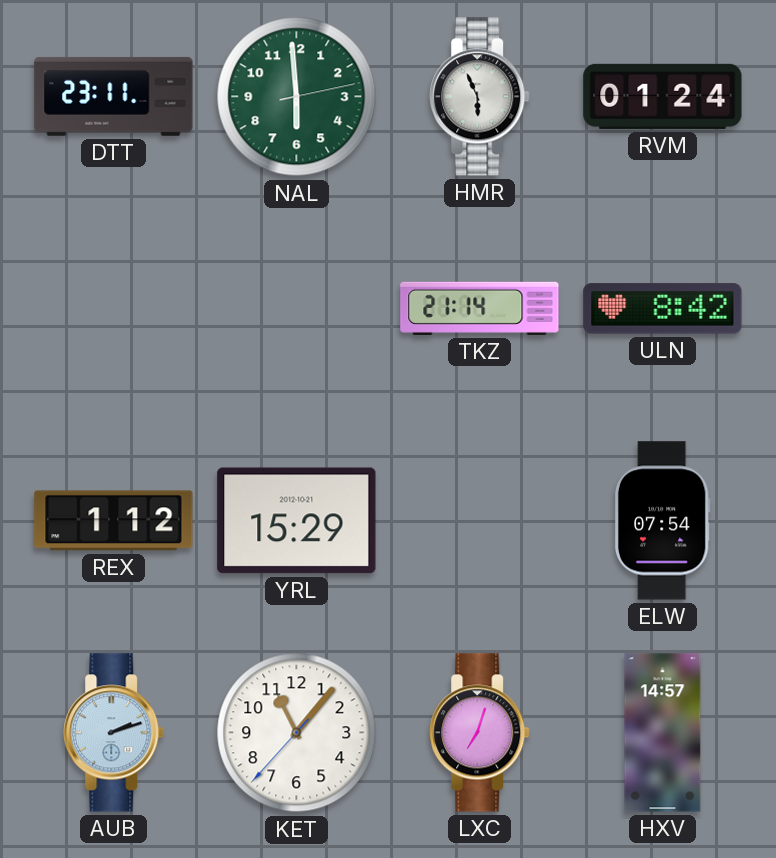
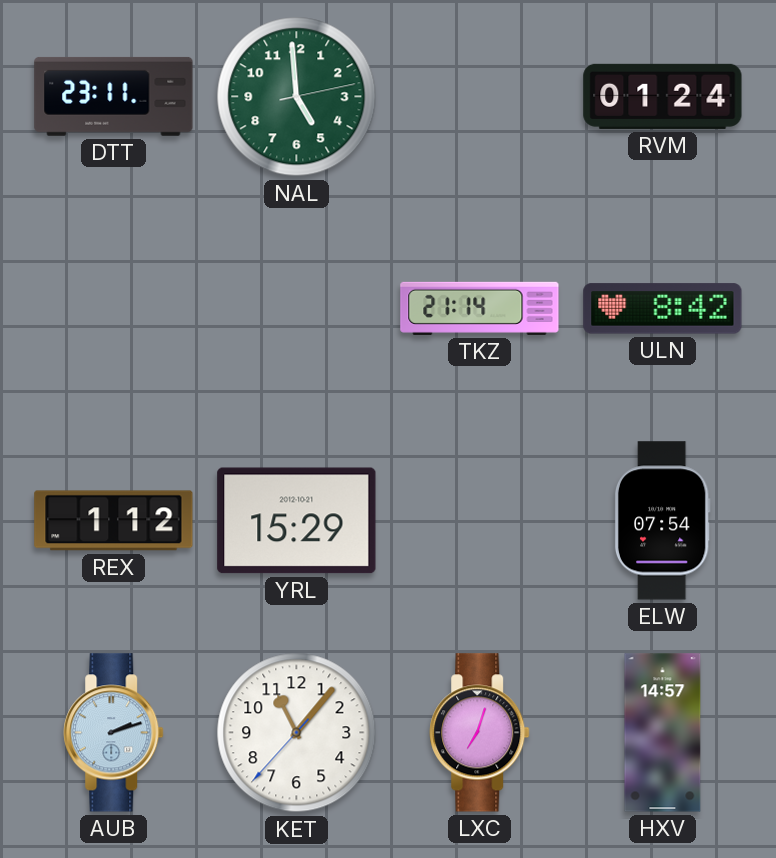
NAL: 5:59 -> 4:59 (297, 97)
HMR: 5:56 -> none (480, 97)
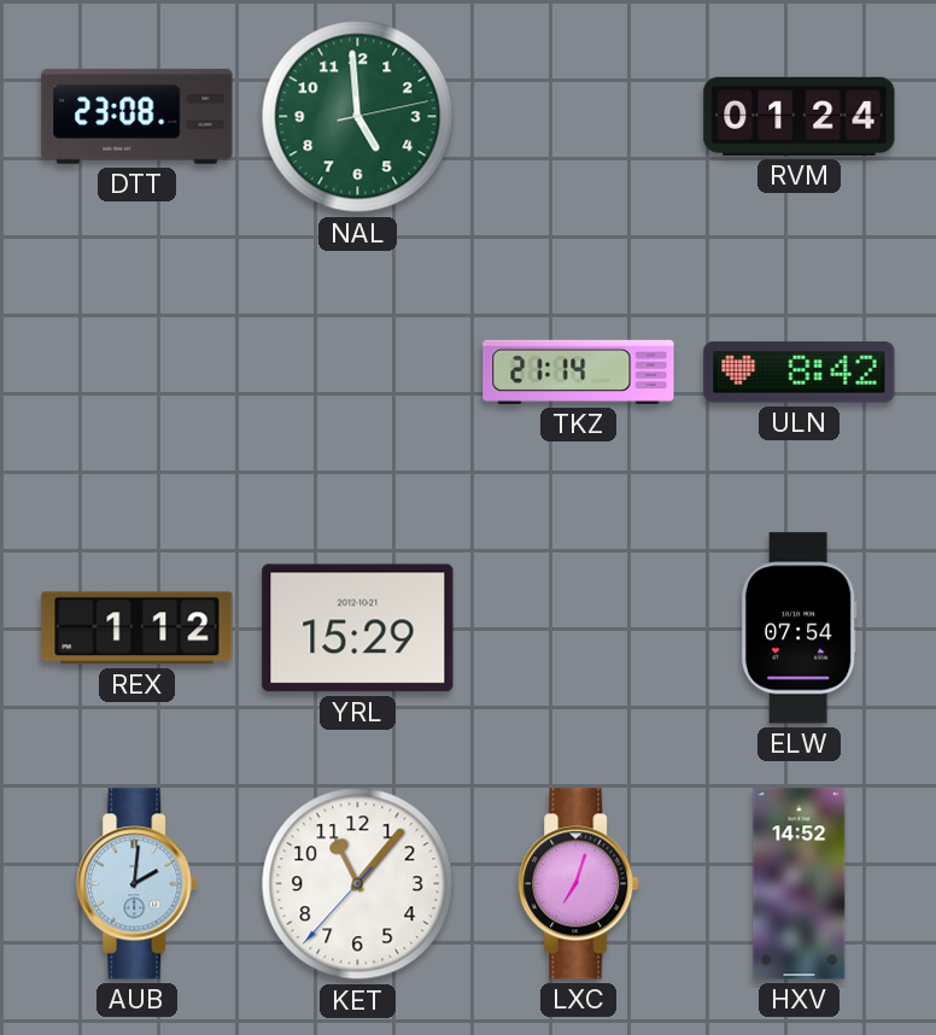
DTT: 23:11 -> 23:08 (138, 116)
AUB: 2:12 -> 2:01 (138, 884)
HXV: 14:57 -> 14:52 (800, 884)
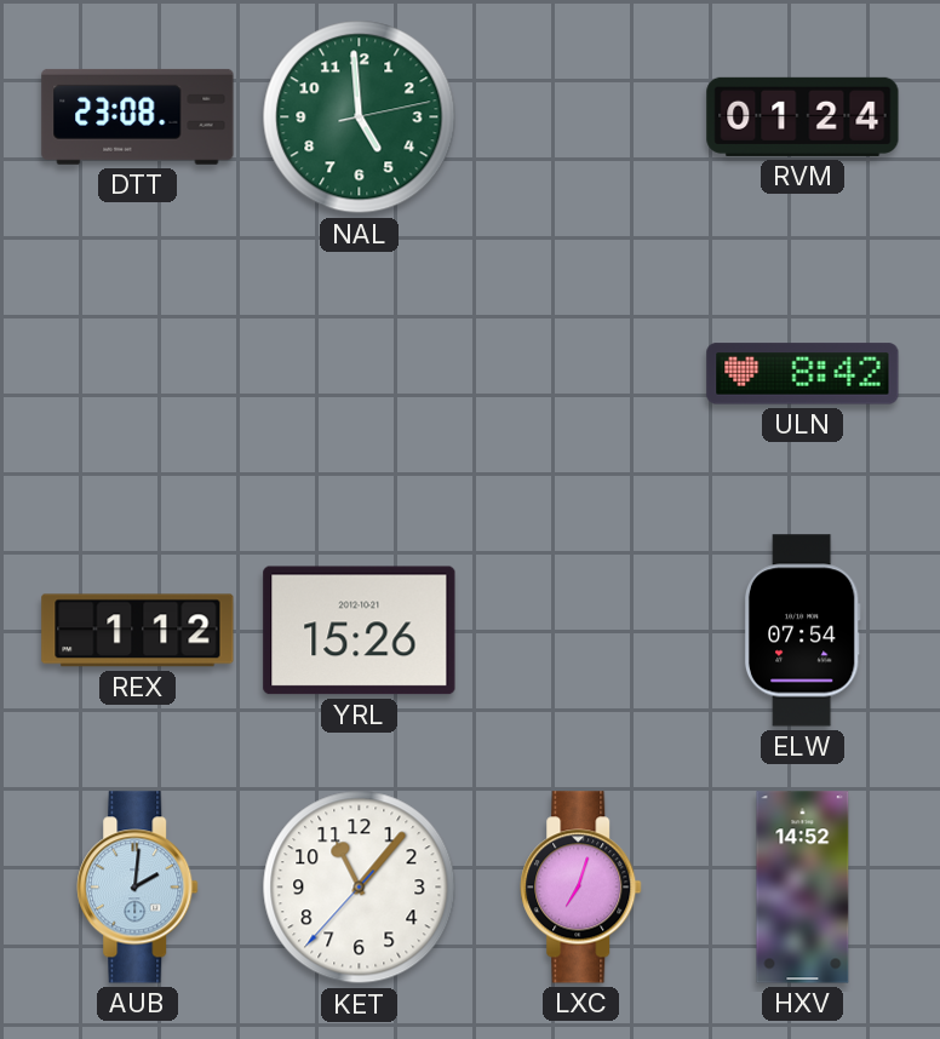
TKZ: 21:14 -> none (579, 372)
YRL: 15:29 -> 15:26 (360, 631)
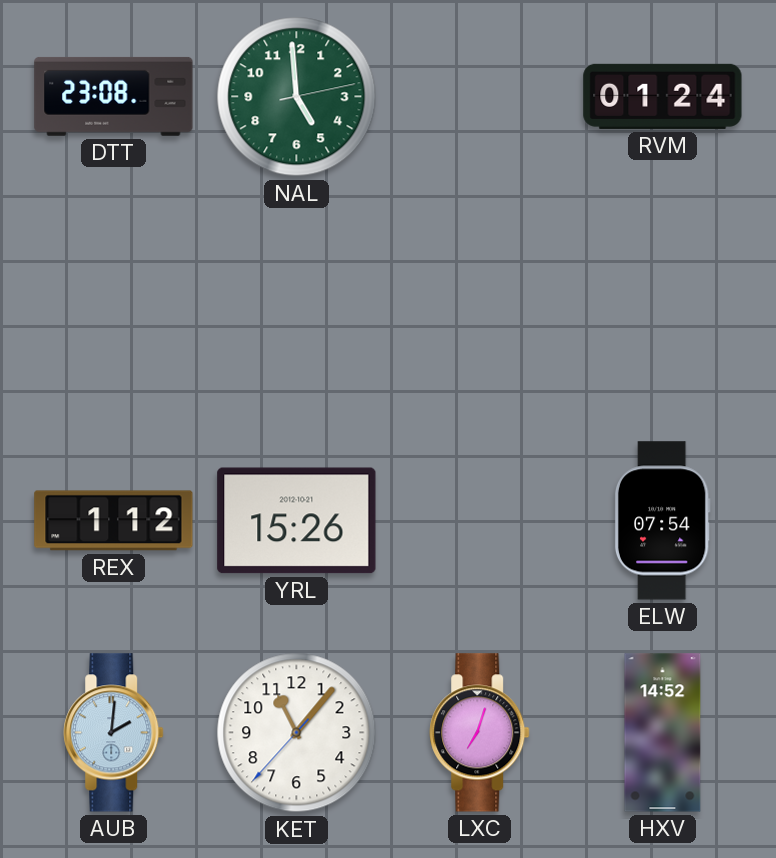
ULN: 8:42 -> none (803, 374)
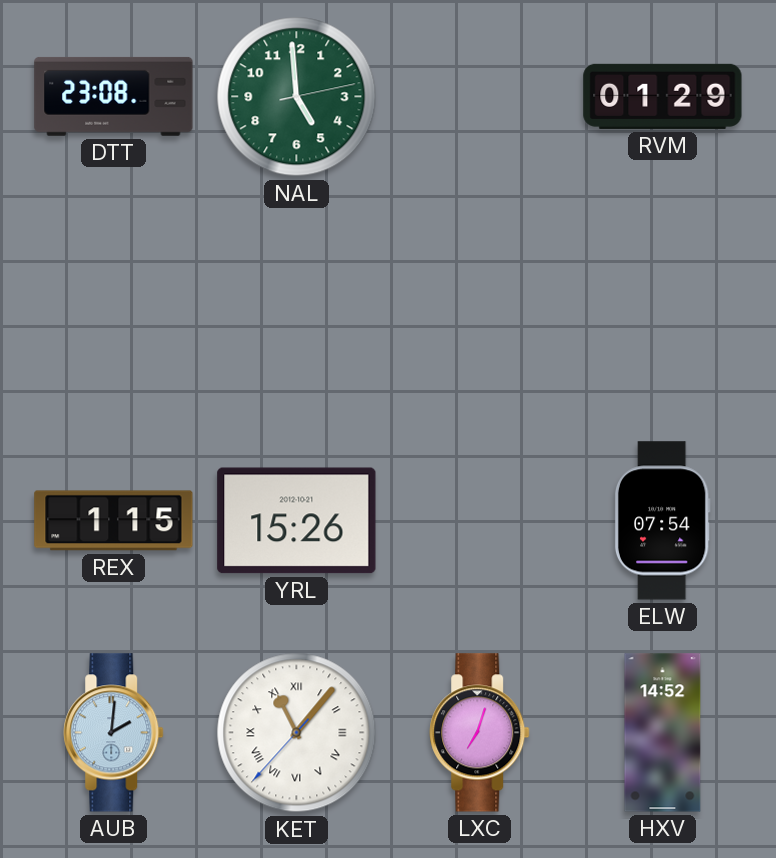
RVM: 01:24 -> 01:29 (663, 96)
REX: 1:12 -> 1:15 (114, 521)
KET numerals: Arabic -> Roman (297, 733)
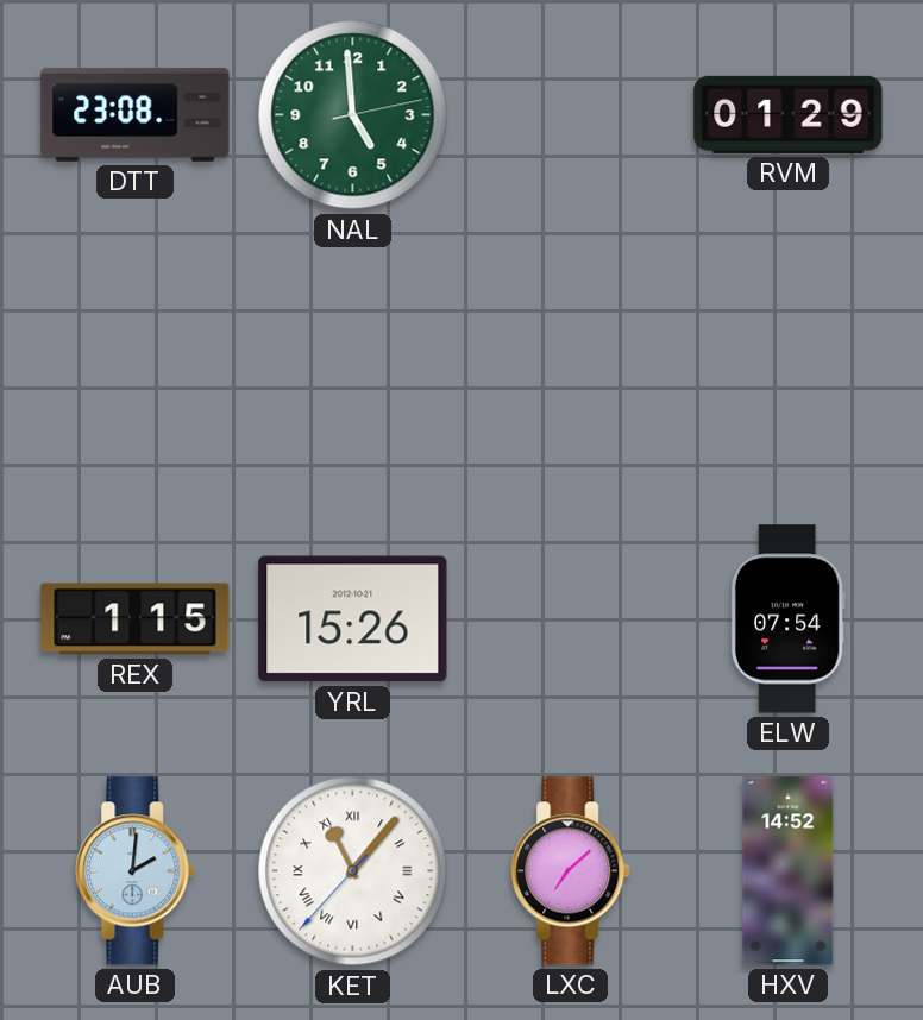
LXC: 7:03 -> 7:08 (571, 871)
